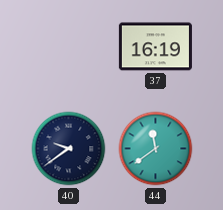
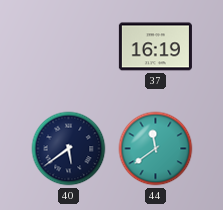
40: 9:39 -> 5:39 (69, 149)
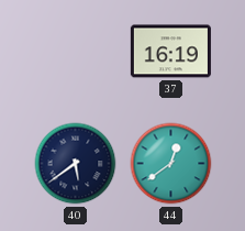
44: 11:39 -> 12:39 (171, 164)
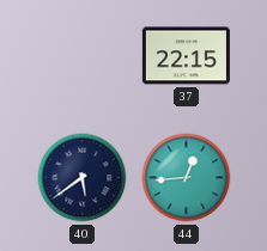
37: 16:19 -> 22:15 (186, 56)
44: 12:39 -> 12:44 (187, 178)
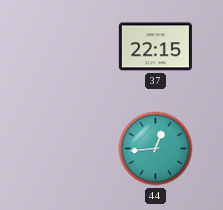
40: 5:39 -> none (83, 178)
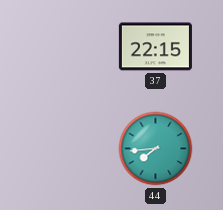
44: 12:44 -> 7:44 (156, 149)
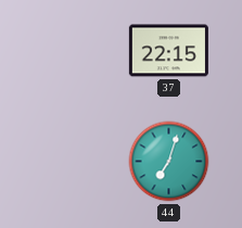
44: 7:44 -> 7:03 (169, 162)
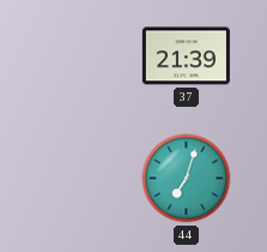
37: 22:15 -> 21:39 (186, 56)
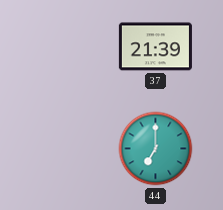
44: 7:03 -> 7:00 (156, 149)
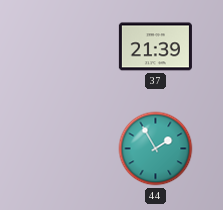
44: 7:00 -> 1:55 (156, 149)
